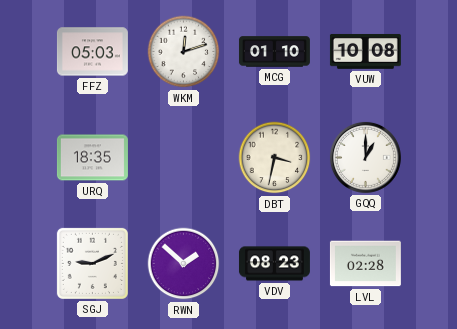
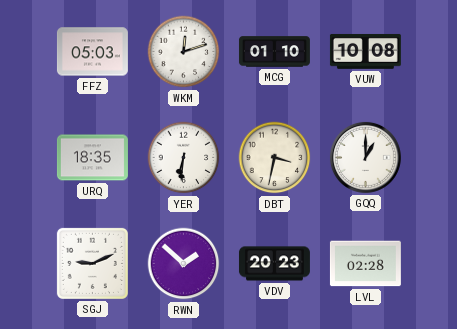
YER: none -> 6:31 (184, 158)
VDV: 08:23 -> 20:23 (274, 264)
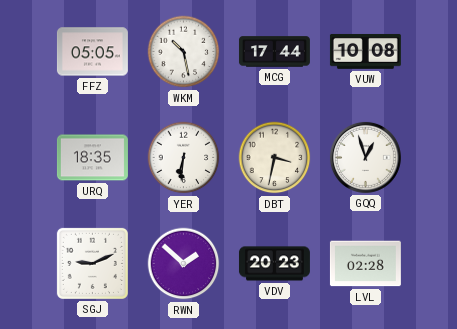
FFZ: 05:03 -> 05:05 (92, 52)
WKM: 12:12 -> 10:28 (184, 52)
MCG: 01:10 -> 17:44 (274, 52)
GQQ: 1:00 -> 12:57 (365, 157)
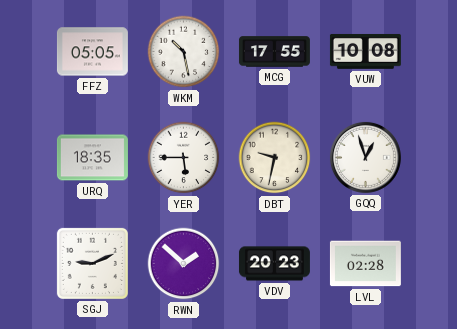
MCG: 17:44 -> 17:55 (274, 52)
YER: 6:31 -> 5:45 (184, 158)
DBT: 3:32 -> 9:32 (275, 158)
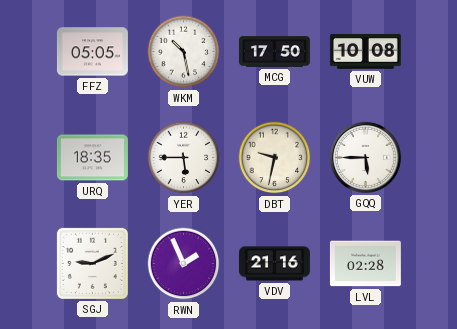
MCG: 17:55 -> 17:50 (274, 52)
GQQ: 12:57 -> 5:45 (365, 157)
RWN: 1:52 -> 1:56 (184, 264)
VDV: 20:23 -> 21:16 (274, 264)
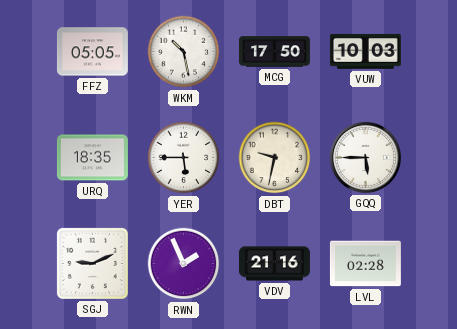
VUW: 10:08 -> 10:03 (365, 51)
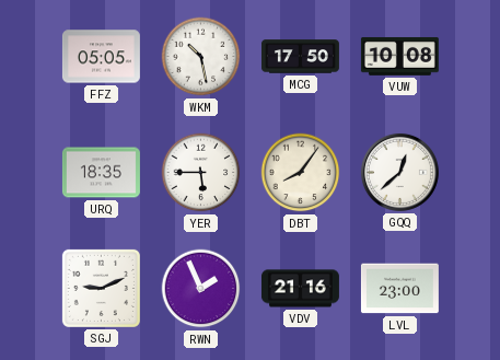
VUW: 10:03 -> 10:08 (399, 56)
DBT: 9:32 -> 8:06 (301, 173)
GQQ: 5:45 -> 12:38 (399, 172)
LVL: 02:28 -> 23:00 (399, 289)
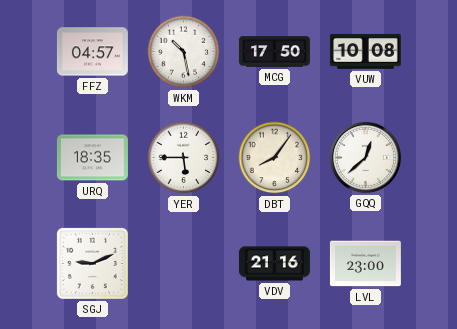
FFZ: 05:05 -> 04:57 (92, 52)
RWN: 1:56 -> none (201, 289)
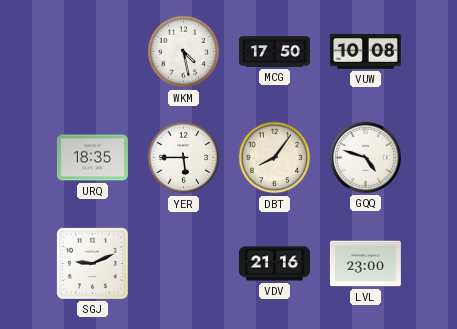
FFZ: 04:57 -> none (92, 52)
WKM: 10:28 -> 4:28 (184, 52)
GQQ: 12:38 -> 4:48 (365, 157)
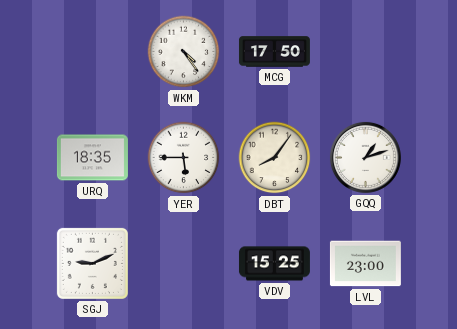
WKM: 4:28 -> 4:24 (184, 52)
VUW: 10:08 -> none (365, 51)
GQQ: 4:48 -> 1:12 (365, 157)
VDV: 21:16 -> 15:25 (274, 264)
